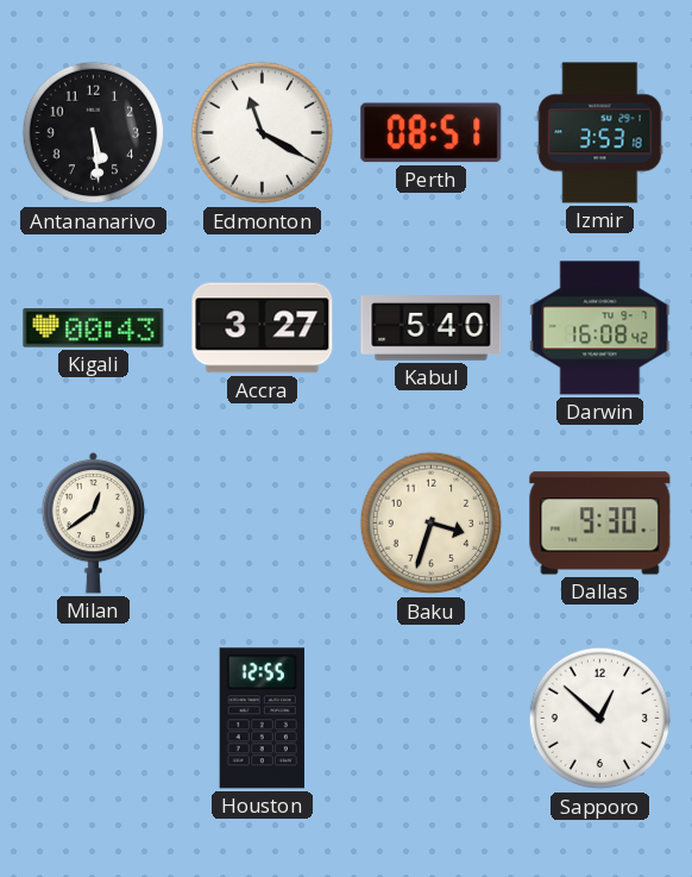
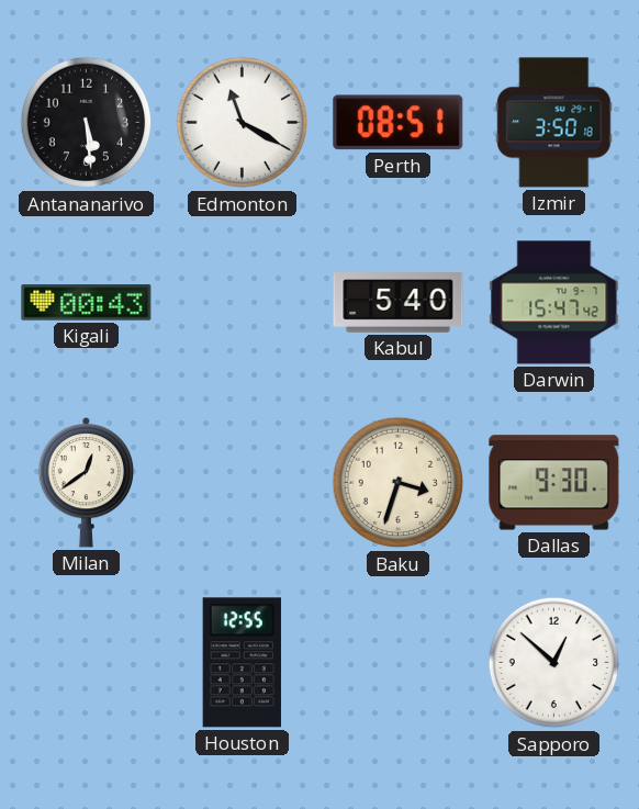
Izmir: 3:53 -> 3:50 (554, 123)
Accra: 3:27 -> none (263, 328)
Darwin: 16:08 -> 15:47 (554, 303)
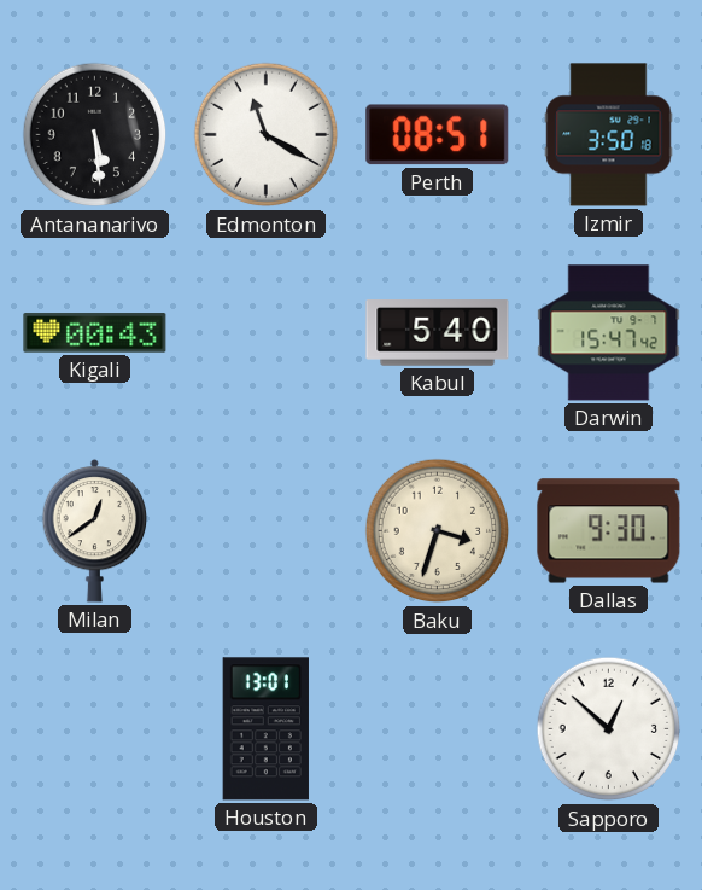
Houston: 12:55 -> 13:01 (265, 729)
